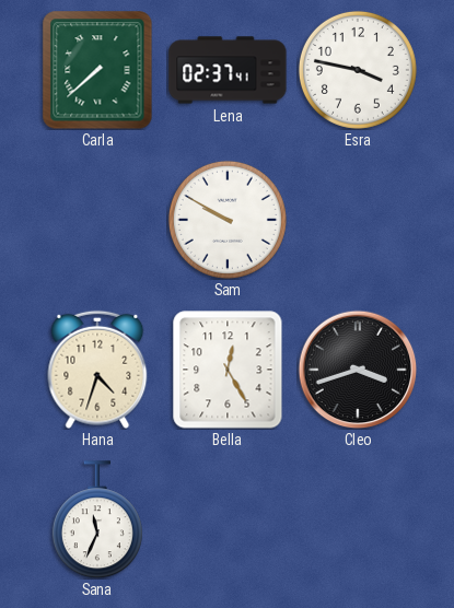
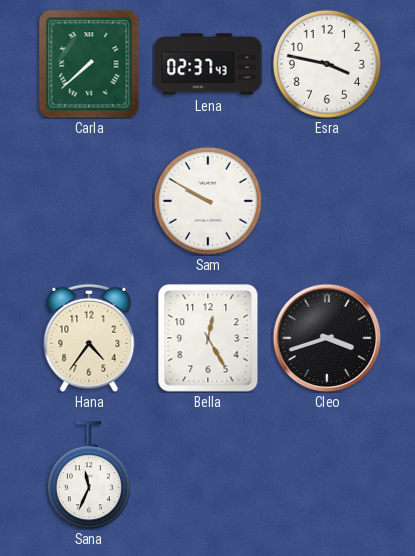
Lena: 02:37:41 -> 02:37:43 (208, 64)
Hana: 4:33 -> 4:36 (89, 338)
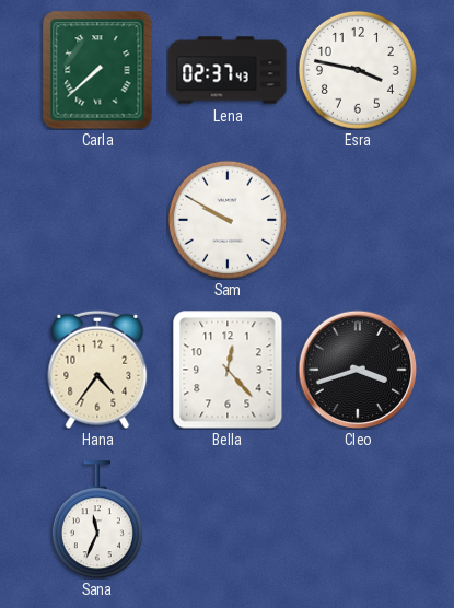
Bella: 12:25 -> 12:23 (228, 370)
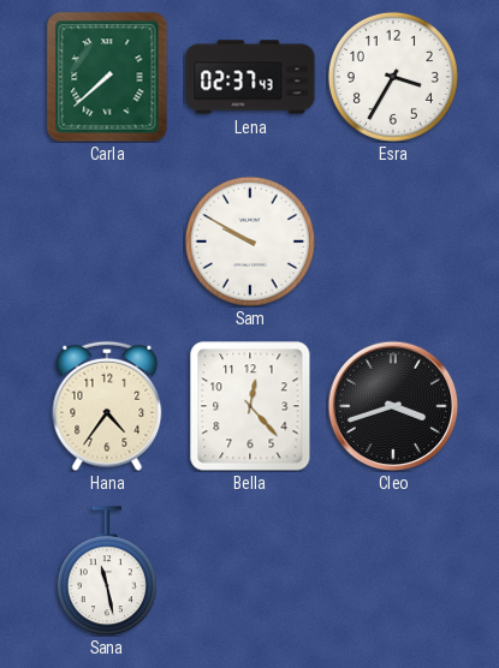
Esra: 3:47 -> 3:35 (393, 77)
Sana: 11:34 -> 11:28 (107, 571)
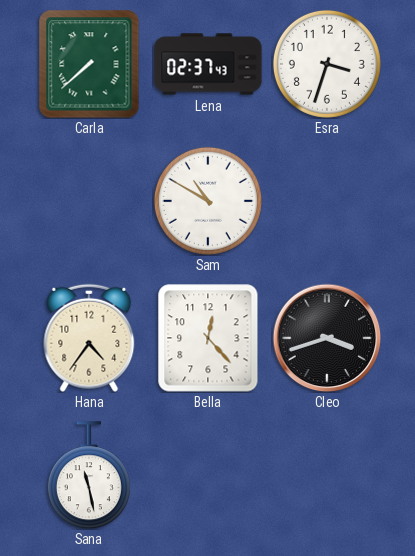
Esra: 3:35 -> 3:33 (327, 64)
Sam: 9:50 -> 10:50 (208, 201)
